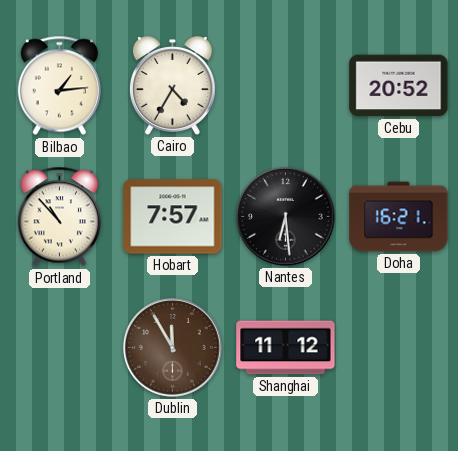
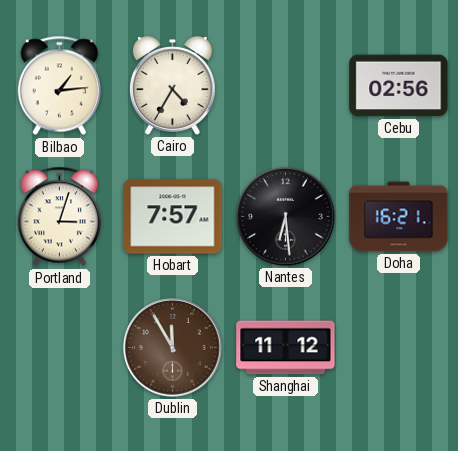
Cebu: 20:52 -> 02:56 (399, 86)
Portland: 10:53 -> 3:03 (59, 217)
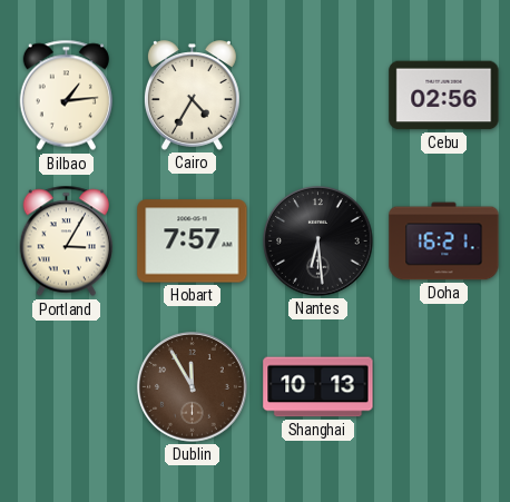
Portland: 3:03 -> 3:05 (66, 242)
Shanghai: 11:12 -> 10:13 (318, 387)
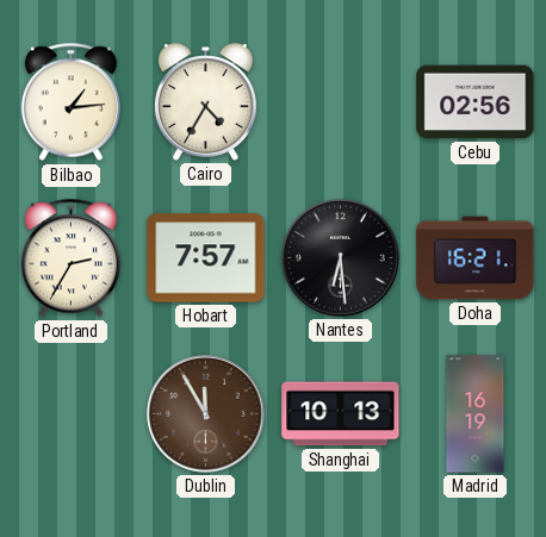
Portland: 3:05 -> 2:35 (70, 258)
Madrid: none -> 16:19 (476, 414)
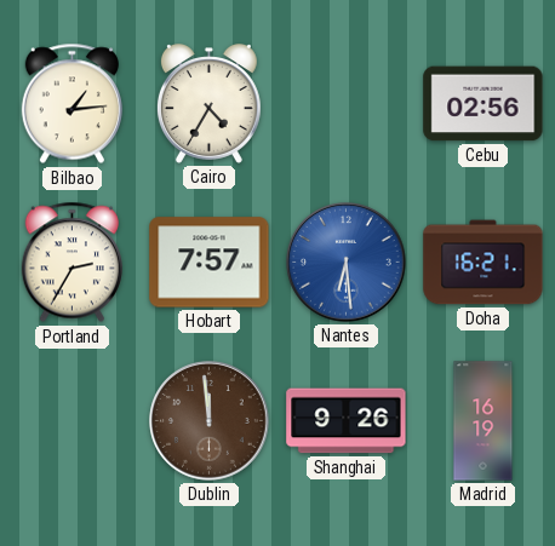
Nantes dial: black -> blue (347, 263)
Dublin: 11:55 -> 11:59 (210, 421)
Shanghai: 10:13 -> 9:26 (347, 421)
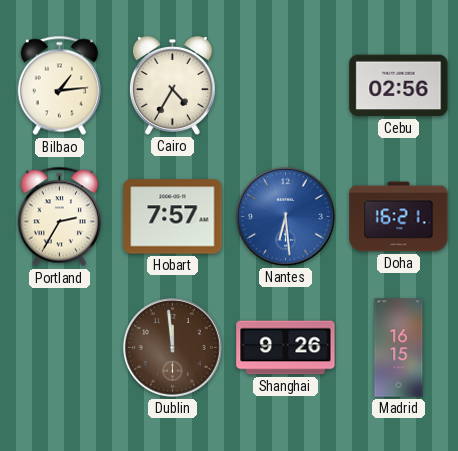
Madrid: 16:19 -> 16:15 (399, 348)
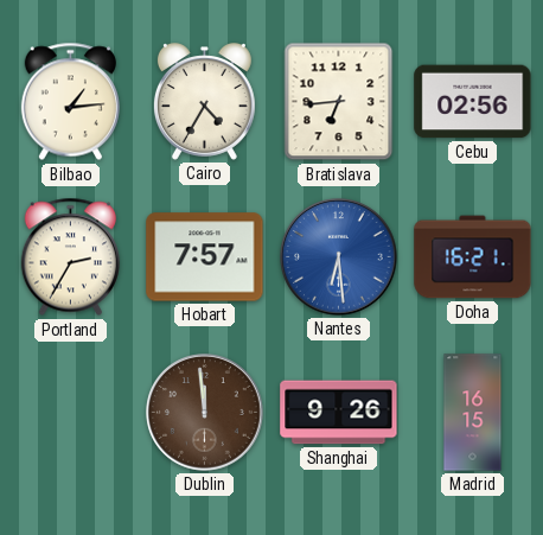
Bratislava: none -> 6:44 (339, 102)
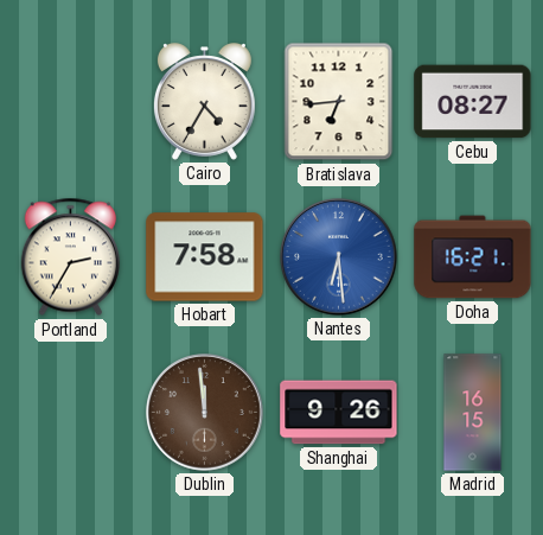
Bilbao: 1:14 -> none (70, 102)
Cebu: 02:56 -> 08:27 (473, 102)
Hobart: 7:57 -> 7:58 (205, 257)
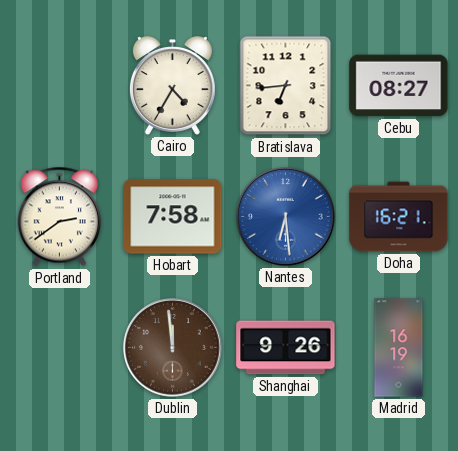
Portland: 2:35 -> 2:39 (59, 217)
Madrid: 16:15 -> 16:19 (399, 348)
